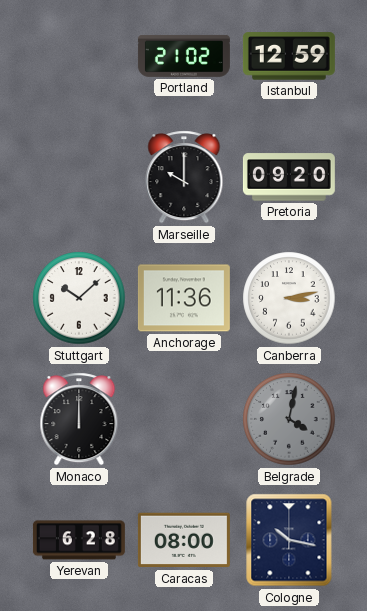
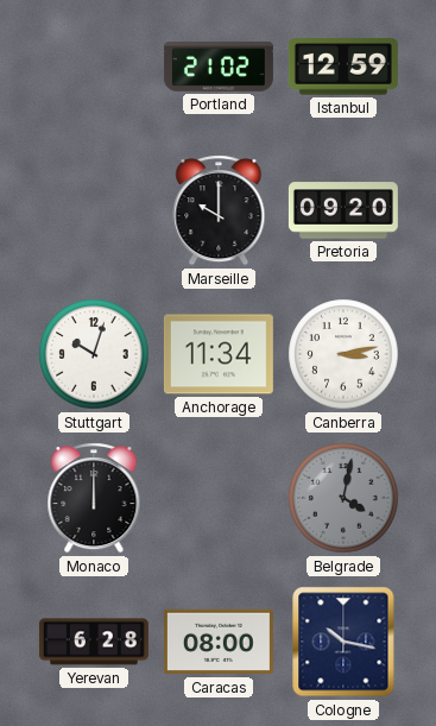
Stuttgart: 10:08 -> 10:03 (94, 354)
Anchorage: 11:36 -> 11:34 (219, 354)
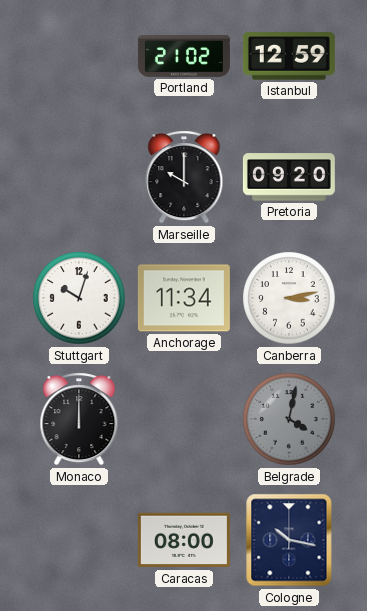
Yerevan: 6:28 -> none (94, 642)
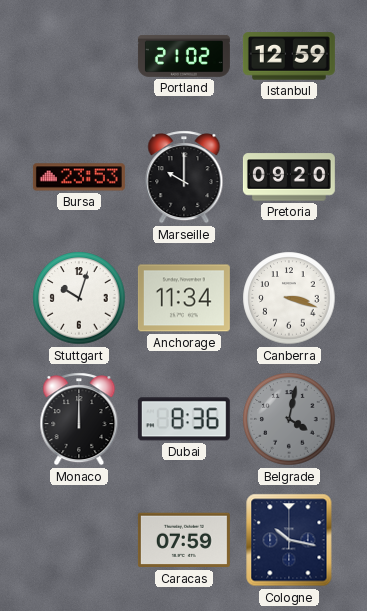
Bursa: none -> 23:53 (79, 177)
Canberra: 3:13 -> 3:18 (289, 298)
Dubai: none -> 8:36 (184, 419)
Caracas: 08:00 -> 07:59 (184, 540)
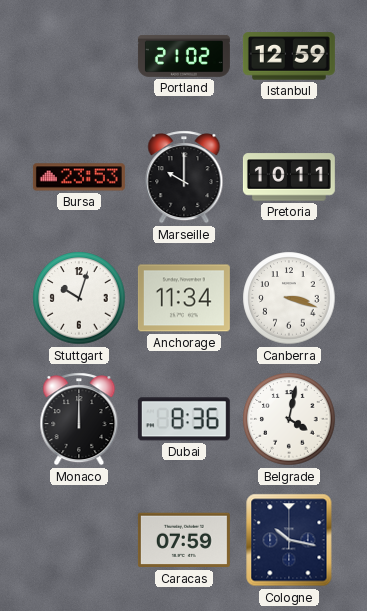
Pretoria: 09:20 -> 10:11 (289, 177)
Belgrade dial: grey -> white (289, 419)
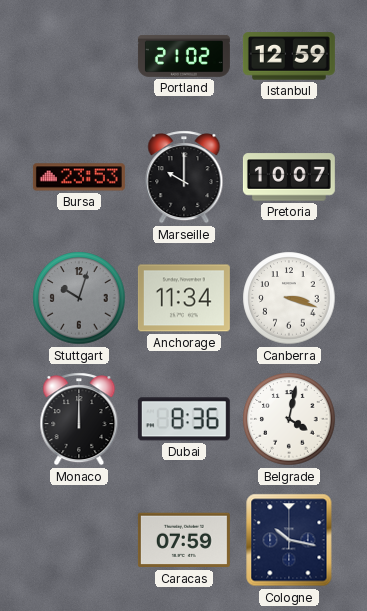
Pretoria: 10:11 -> 10:07 (289, 177)
Stuttgart dial: white -> grey (79, 298)
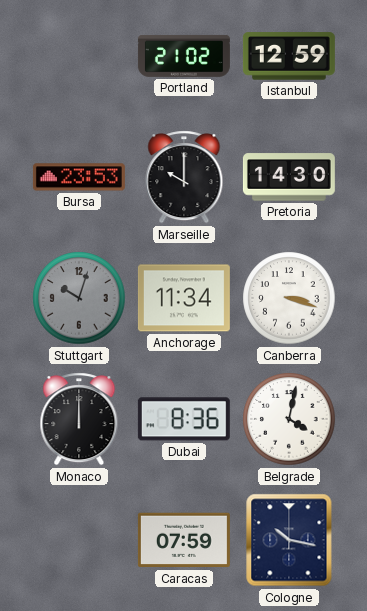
Pretoria: 10:07 -> 14:30 (289, 177)
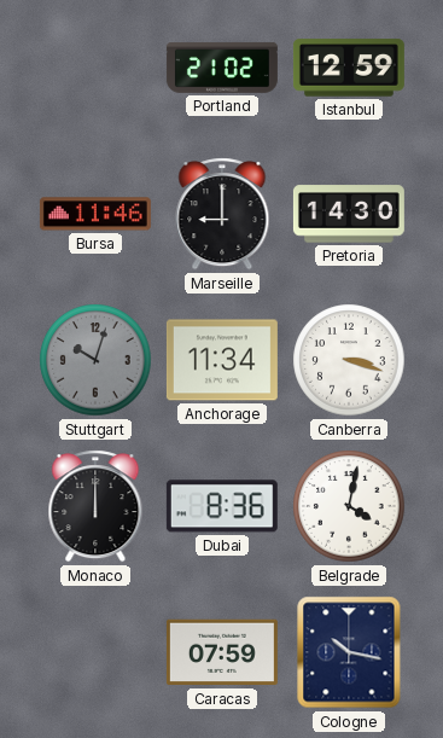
Bursa: 23:53 -> 11:46 (95, 214)
Marseille: 10:00 -> 9:00 (222, 214)
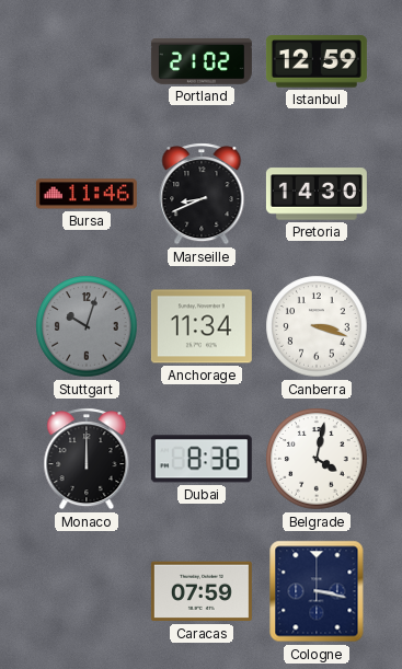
Marseille: 9:00 -> 8:41 (202, 194)
Cologne: 10:17 -> 3:17 (317, 591)
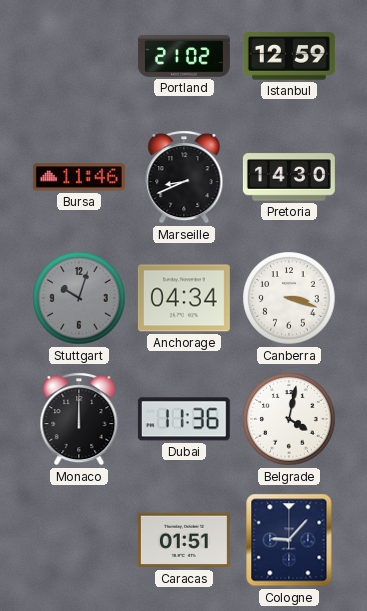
Anchorage: 11:34 -> 04:34 (184, 298)
Dubai: 8:36 -> 11:36 (184, 419)
Caracas: 07:59 -> 01:51 (184, 540)
Cologne: 3:17 -> 9:07 (289, 540)
